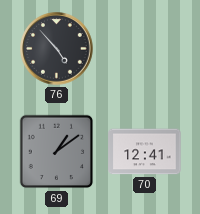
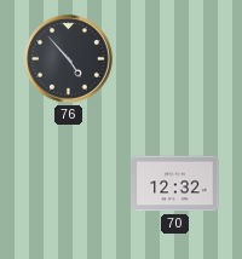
69: 1:09 -> none (57, 152)
70: 12:41 -> 12:32 (175, 184)
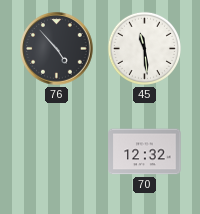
45: none -> 11:29 (144, 48)
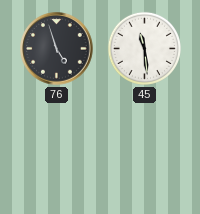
76: 4:53 -> 4:57 (57, 49)
70: 12:32 -> none (145, 152)
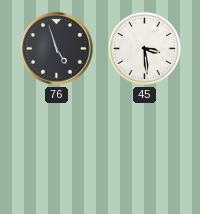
45: 11:29 -> 3:29 (144, 48)
